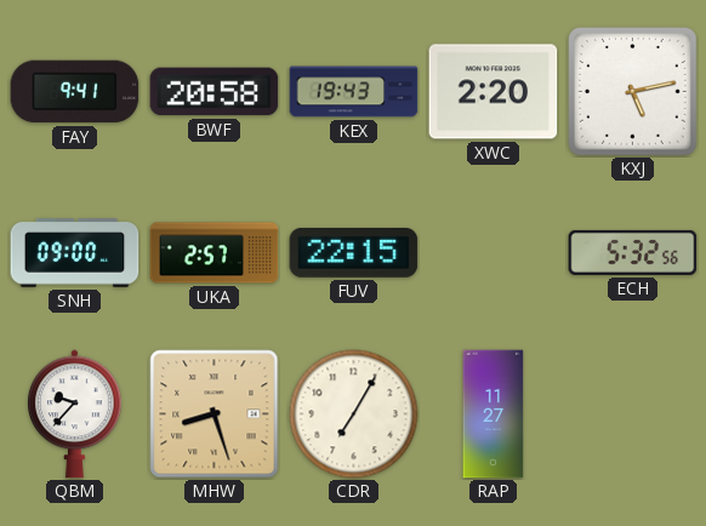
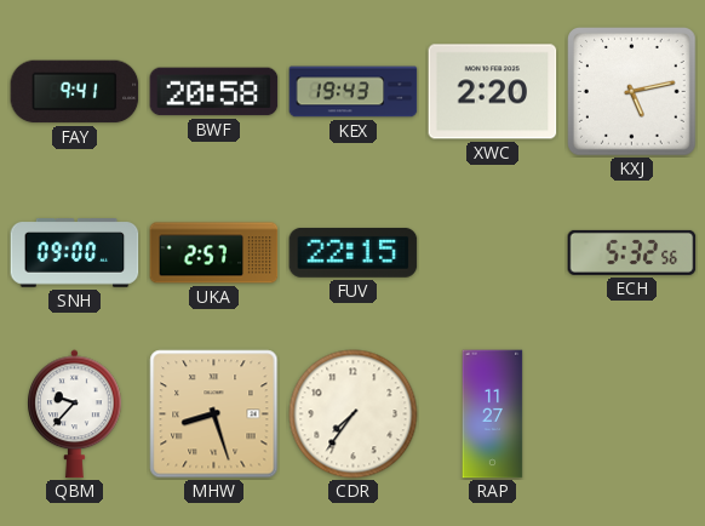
CDR: 7:05 -> 7:36 (354, 414)
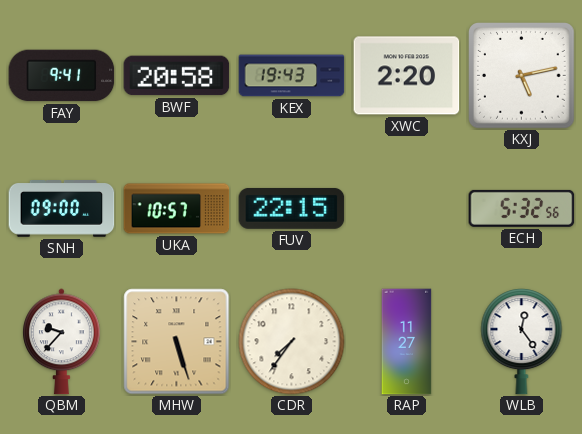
UKA: 2:57 -> 10:57 (177, 209)
MHW: 8:27 -> 5:27 (177, 342)
WLB: none -> 12:24 (522, 342)
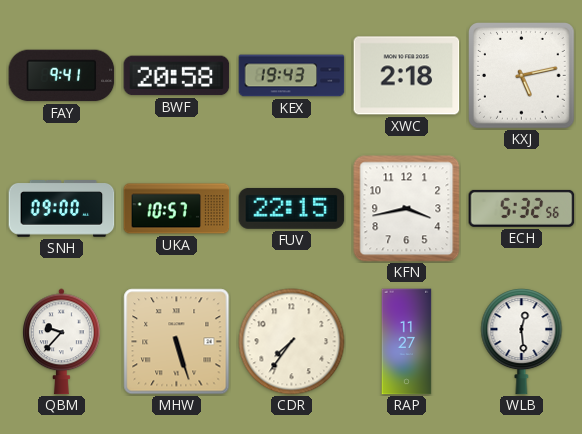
XWC: 2:20 -> 2:18 (407, 76)
KFN: none -> 3:43 (407, 209)
WLB: 12:24 -> 12:29 (522, 342)
